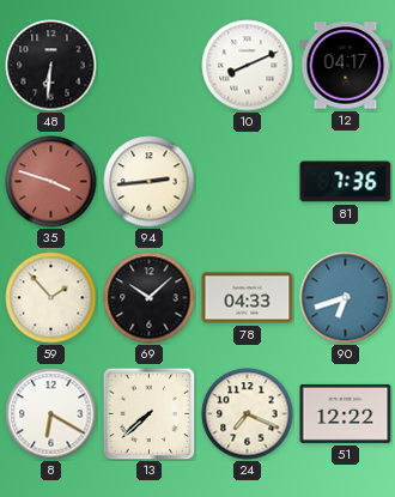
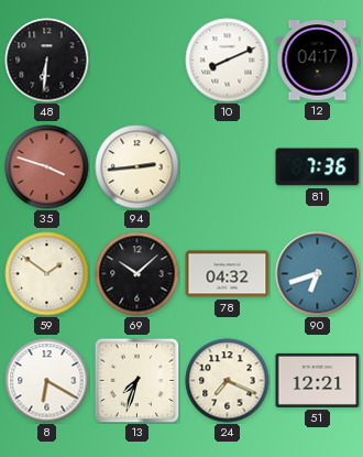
59: 1:53 -> 1:51 (47, 274)
78: 04:33 -> 04:32 (228, 274)
13: 7:38 -> 7:33 (136, 380)
51: 12:22 -> 12:21 (318, 380)
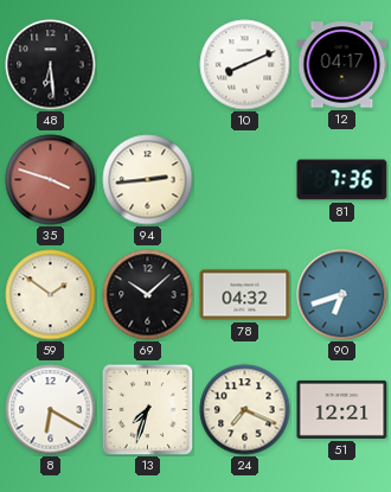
48: 6:31 -> 6:29 (51, 65)
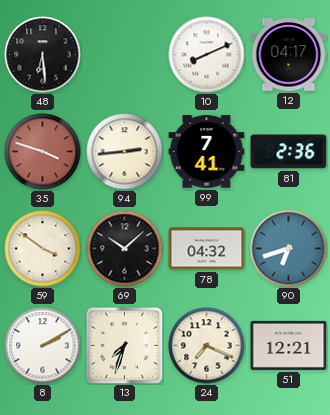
99: none -> 7:41 (207, 152)
81: 7:36 -> 2:36 (289, 152)
59: 1:51 -> 3:51 (43, 249)
8: 6:20 -> 2:10 (43, 346)
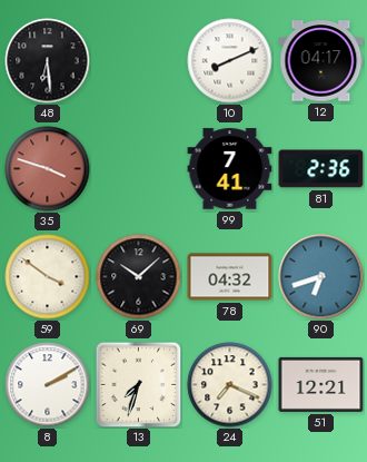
94: 2:44 -> none (125, 152)
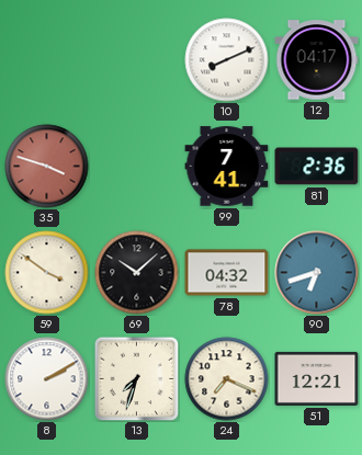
48: 6:29 -> none (48, 61)
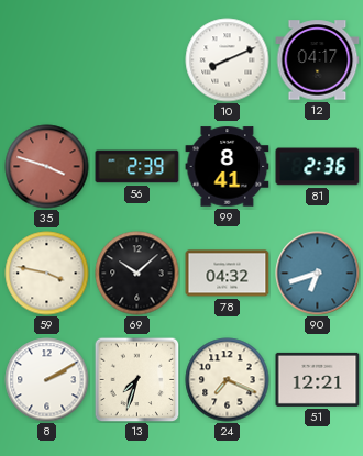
56: none -> 2:39 (137, 167)
99: 7:41 -> 8:41 (228, 167)
59: 3:51 -> 3:47 (47, 274)
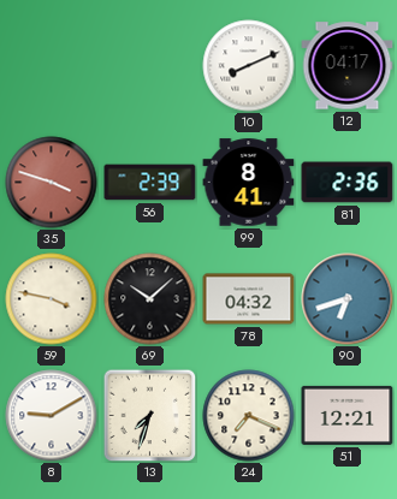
8: 2:10 -> 9:10 (52, 416)
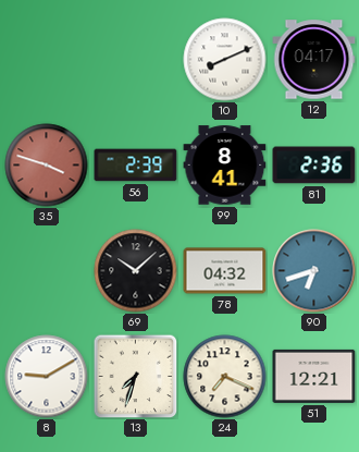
59: 3:47 -> none (52, 299)
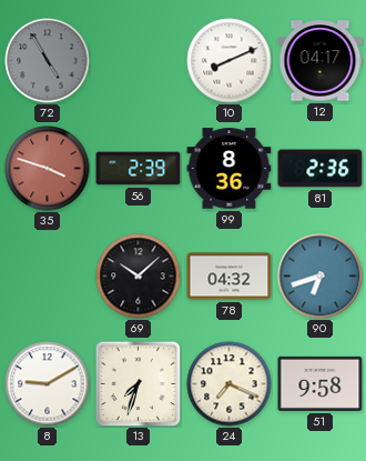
72: none -> 4:55 (48, 61)
99: 8:41 -> 8:36 (230, 169)
51: 12:21 -> 9:58 (321, 383)
